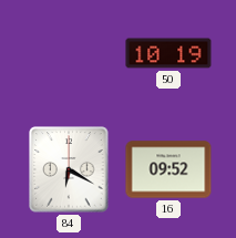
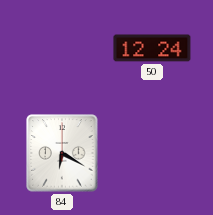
50: 10:19 -> 12:24 (152, 48)
16: 09:52 -> none (168, 169)
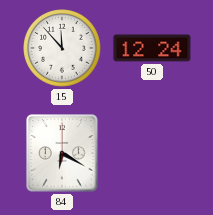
15: none -> 11:53 (62, 48)
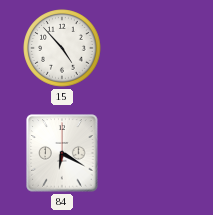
15: 11:53 -> 4:53 (62, 48)
50: 12:24 -> none (152, 48)
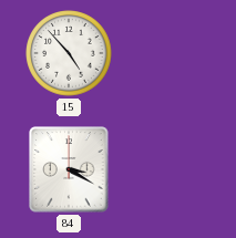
84: 6:20 -> 3:20 (69, 169)
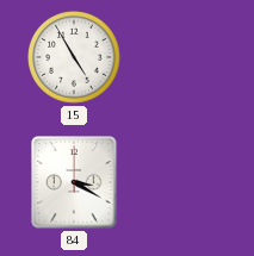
15: 4:53 -> 4:55 (74, 57)
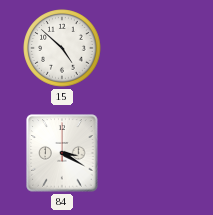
15: 4:55 -> 4:52 (62, 48)
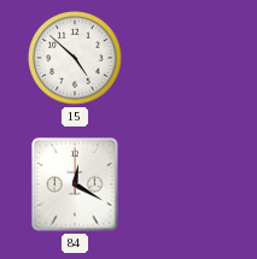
84: 3:20 -> 12:20 (75, 184)
